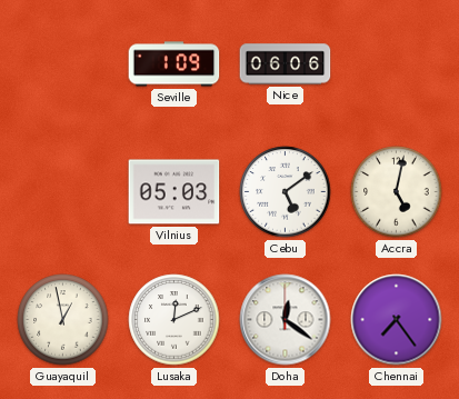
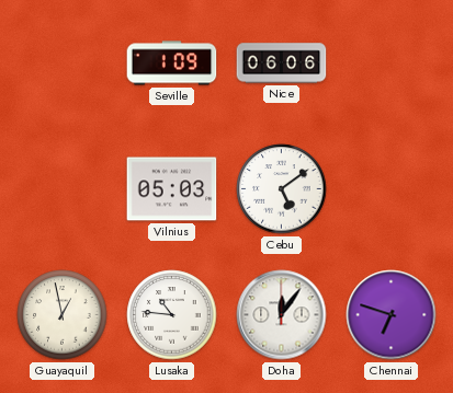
Accra: 5:02 -> none (397, 192)
Lusaka: 12:11 -> 10:46 (172, 315)
Doha: 12:21 -> 12:06 (282, 315)
Chennai: 7:24 -> 6:48 (392, 315)
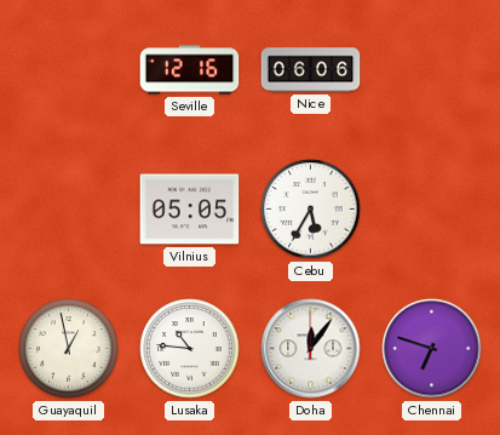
Seville: 1:09 -> 12:16 (190, 70)
Vilnius: 05:03 -> 05:05 (190, 210)
Cebu: 5:09 -> 5:35 (311, 210)
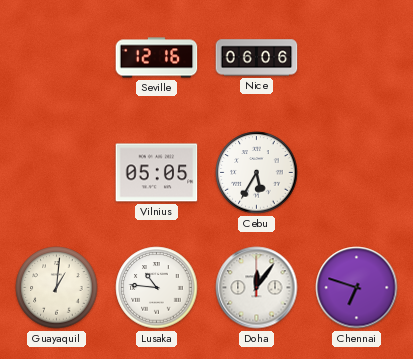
Guayaquil: 12:58 -> 1:01 (57, 288)
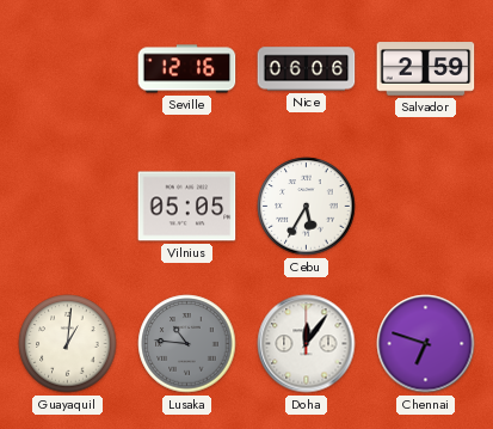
Salvador: none -> 2:59 (426, 69)
Lusaka dial: white -> grey (187, 344)
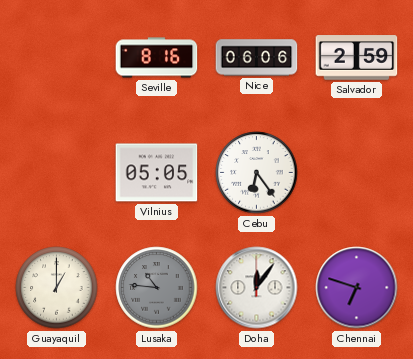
Seville: 12:16 -> 8:16 (157, 58)
Cebu: 5:35 -> 6:24 (257, 173)
Guayaquil: 1:01 -> 1:00 (57, 288)
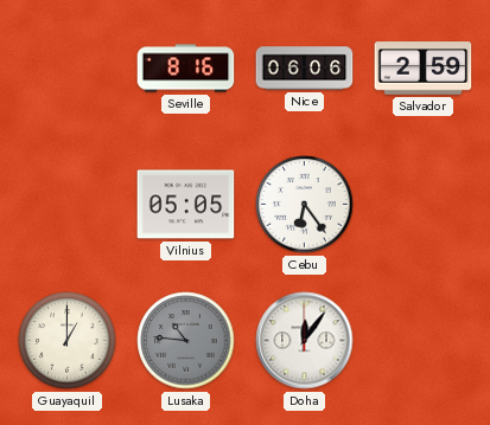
Chennai: 6:48 -> none (357, 288)
